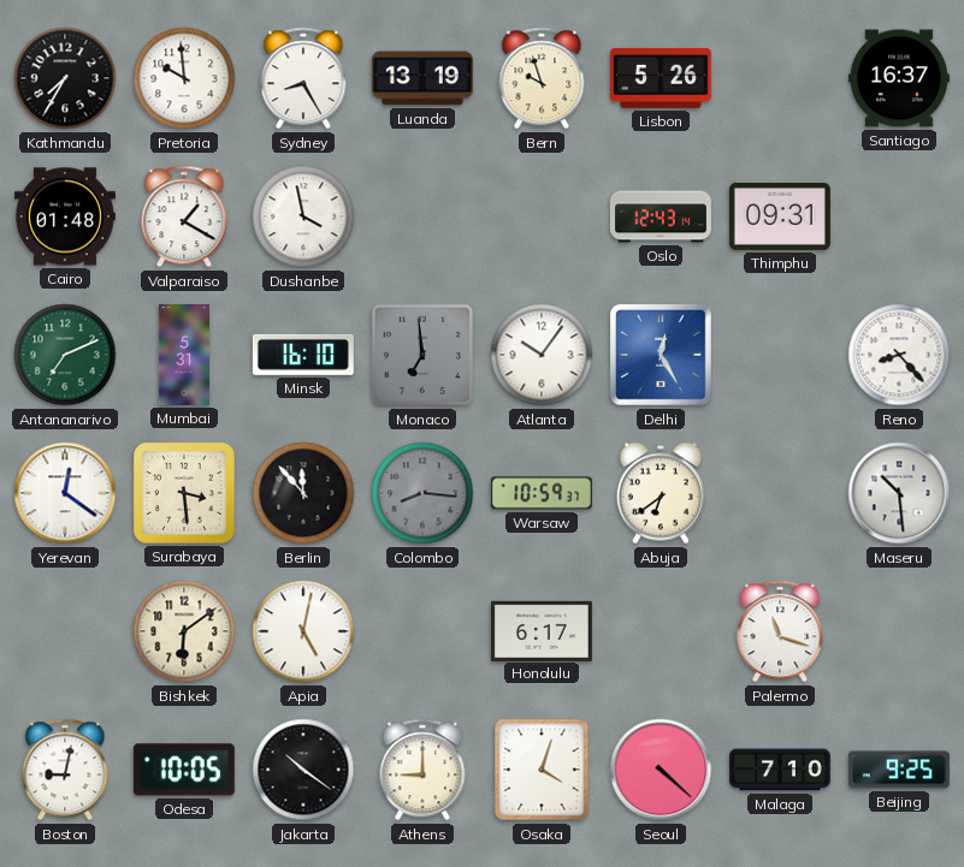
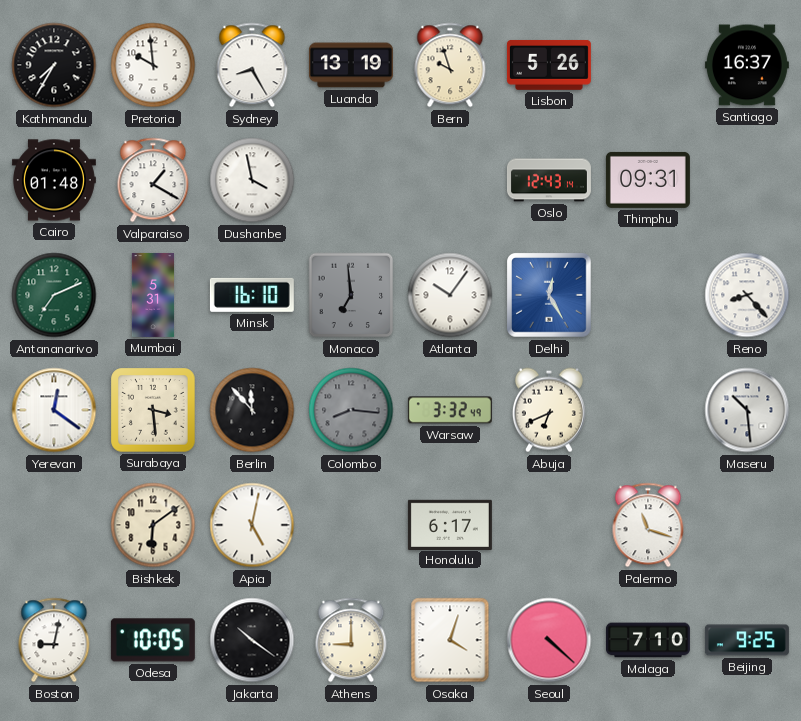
Warsaw: 10:59 -> 3:32 (450, 410)
Abuja: 6:39 -> 6:41 (549, 410)
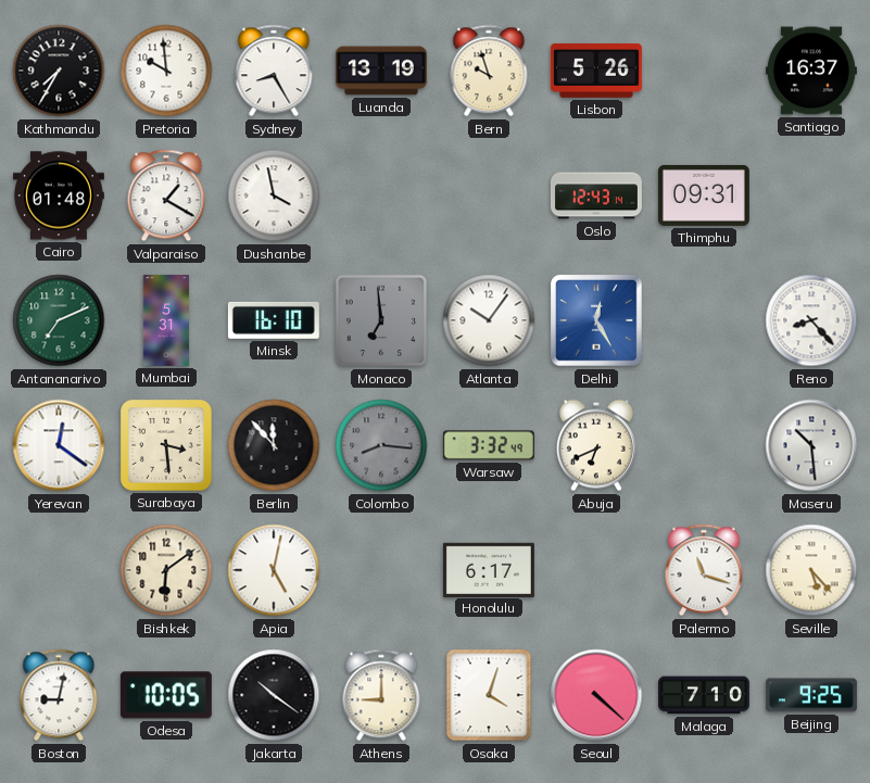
Seville: none -> 5:23 (811, 570)
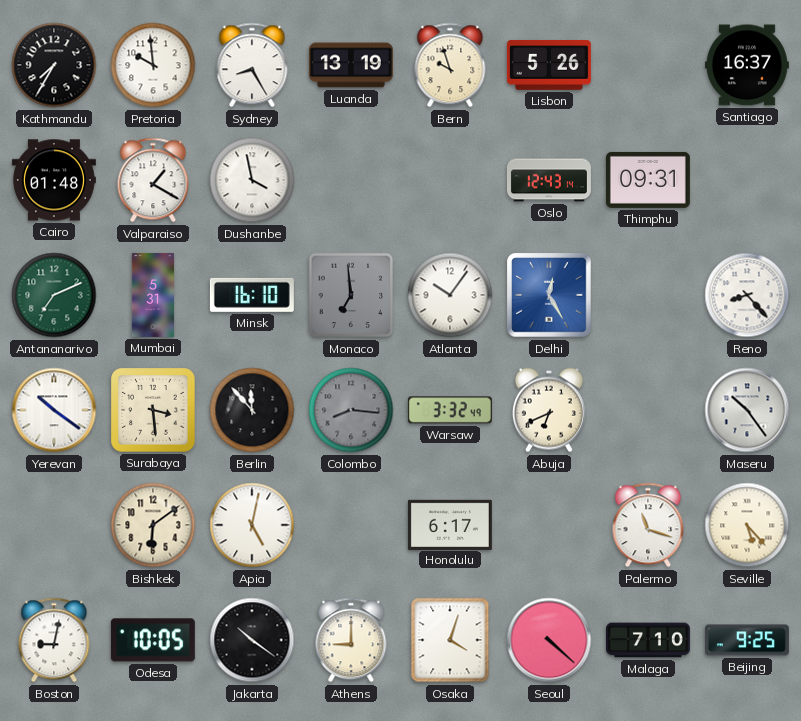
Yerevan: 12:21 -> 10:21 (54, 410)
Maseru: 10:29 -> 10:24 (747, 410)
